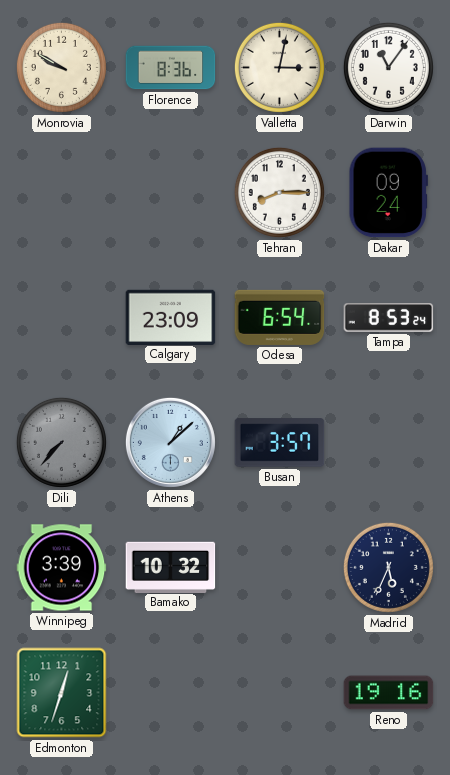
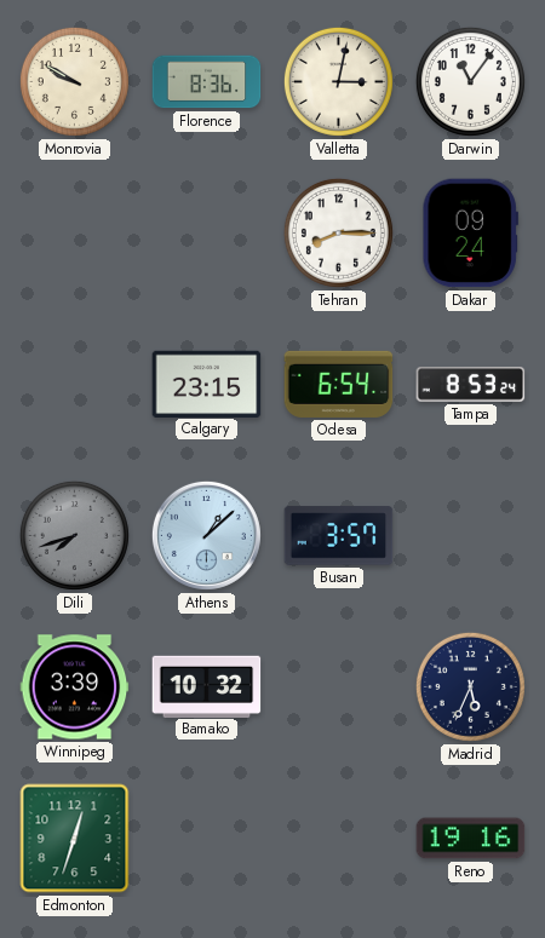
Calgary: 23:09 -> 23:15 (207, 384)
Dili: 7:37 -> 7:42 (74, 535)
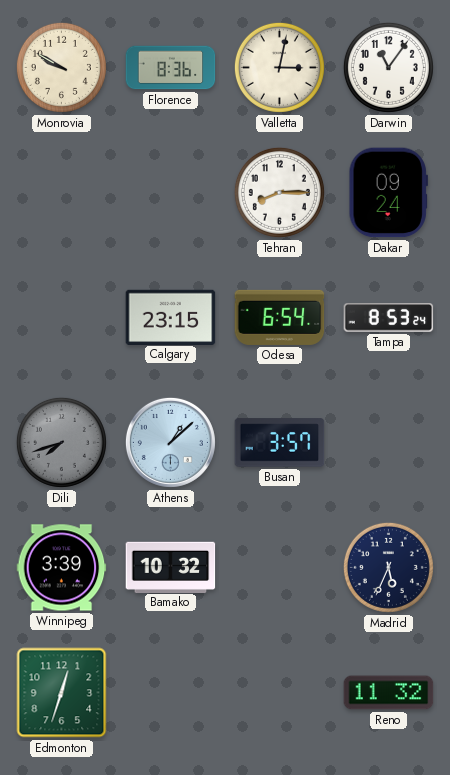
Reno: 19:16 -> 11:32 (389, 693)
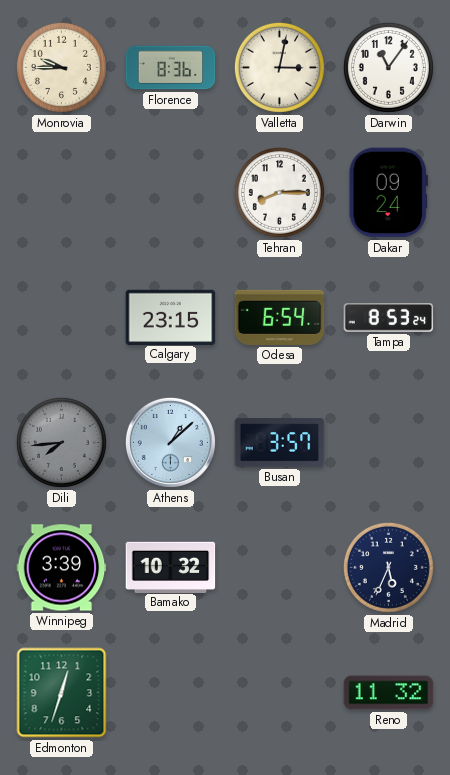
Monrovia: 9:50 -> 9:45 (61, 67)
Dili: 7:42 -> 7:44 (61, 442)
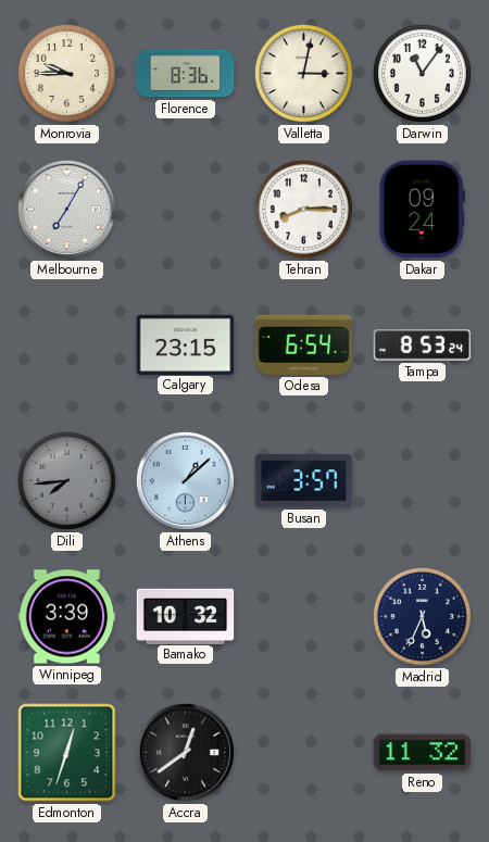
Melbourne: none -> 7:05 (66, 209)
Accra: none -> 12:39 (185, 752)
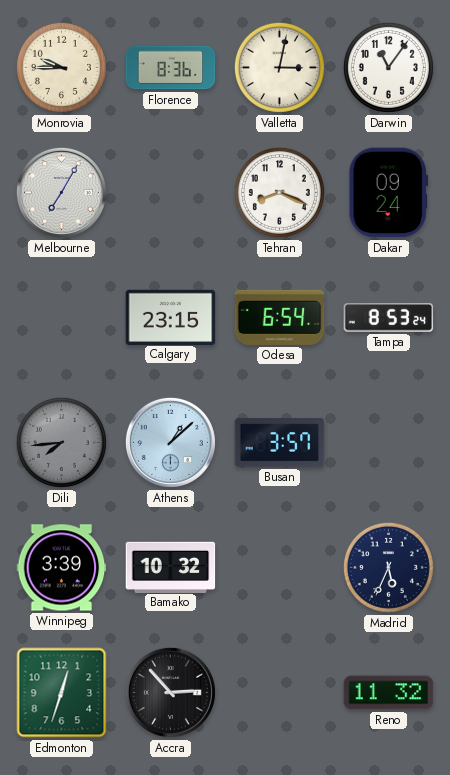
Tehran: 8:15 -> 8:19 (279, 192)
Accra: 12:39 -> 2:53 (170, 692)
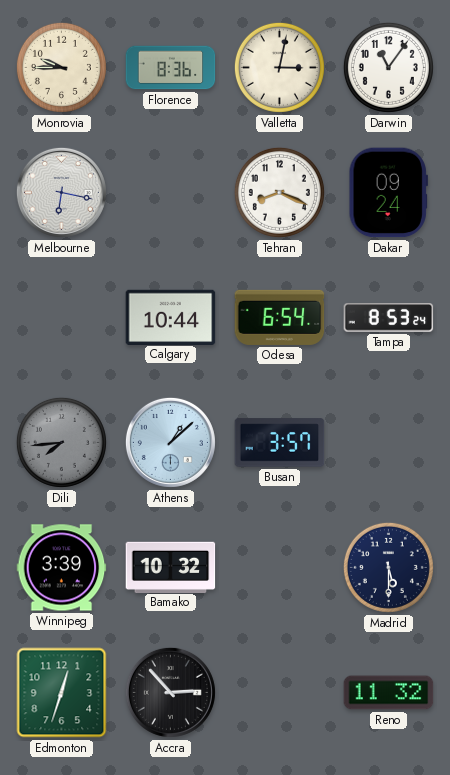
Melbourne: 7:05 -> 6:17 (61, 192)
Calgary: 23:15 -> 10:44 (171, 317)
Madrid: 5:34 -> 5:30 (388, 567)
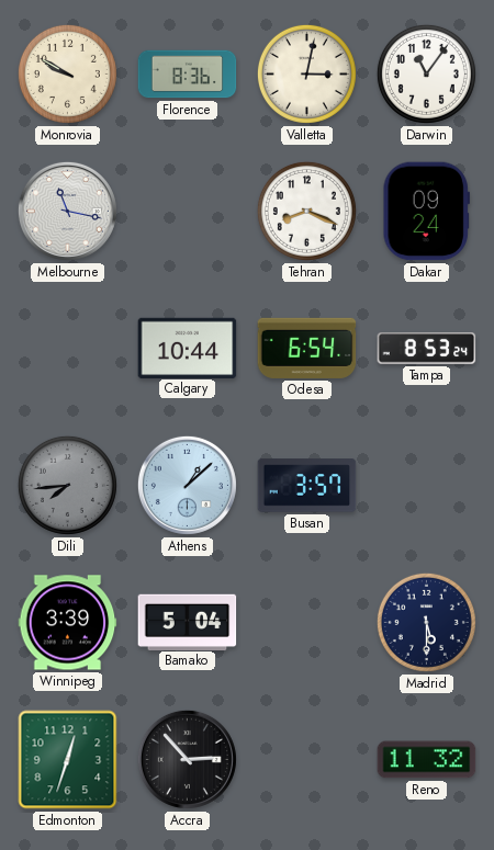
Monrovia: 9:45 -> 9:50 (67, 73)
Melbourne: 6:17 -> 11:17 (67, 211)
Bamako: 10:32 -> 5:04 (188, 622)
